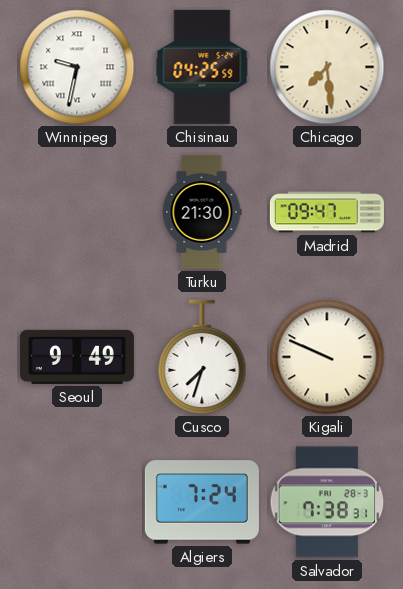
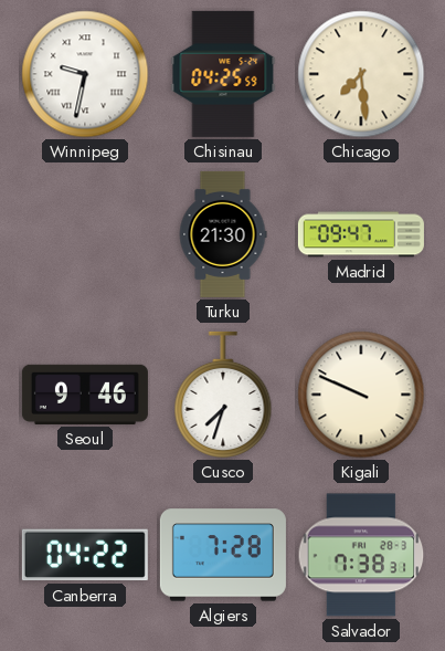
Seoul: 9:49 -> 9:46 (85, 395)
Canberra: none -> 04:22 (85, 555)
Algiers: 7:24 -> 7:28 (223, 555)
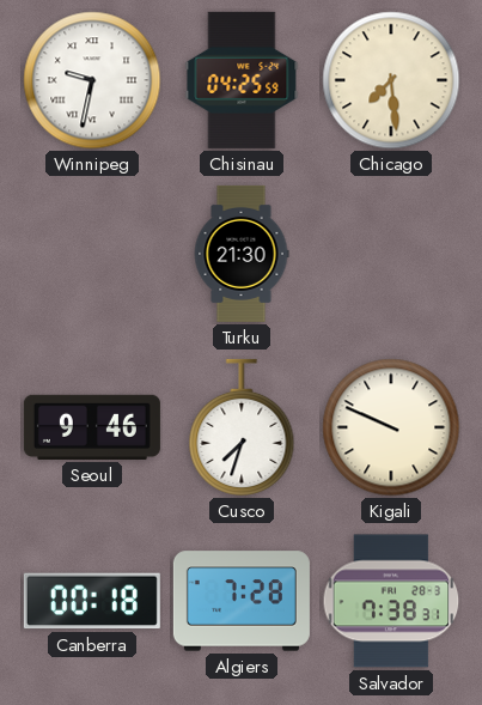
Madrid: 09:47 -> none (361, 234)
Canberra: 04:22 -> 00:18 (92, 601)
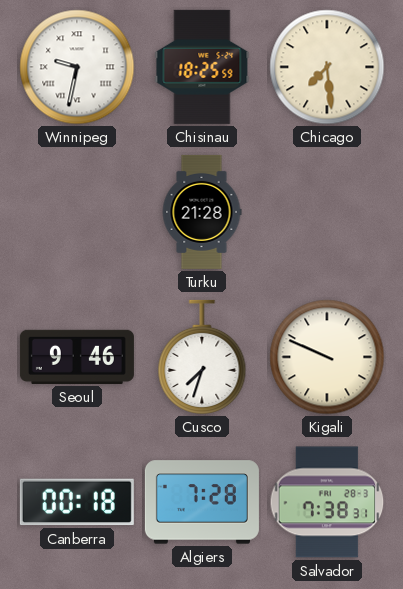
Chisinau: 04:25 -> 18:25 (202, 67)
Turku: 21:30 -> 21:28 (202, 212)
